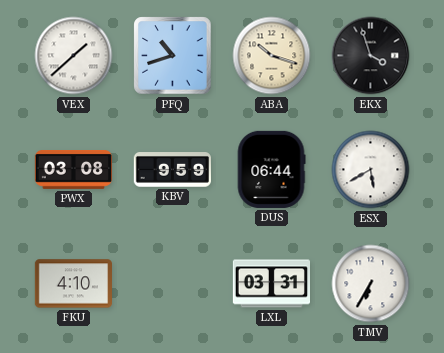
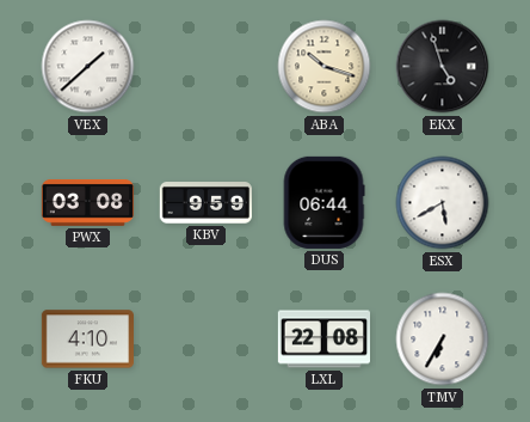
PFQ: 10:42 -> none (173, 56)
EKX: 3:57 -> 4:57 (443, 67)
LXL: 03:31 -> 22:08 (323, 340)
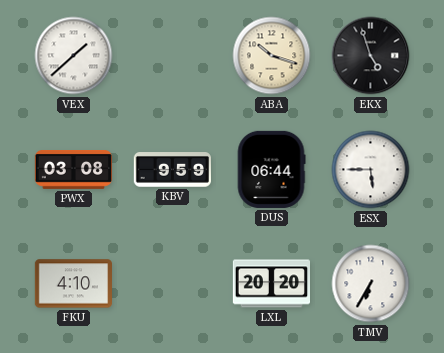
ESX: 5:40 -> 5:45 (371, 170)
LXL: 22:08 -> 20:20 (271, 284)
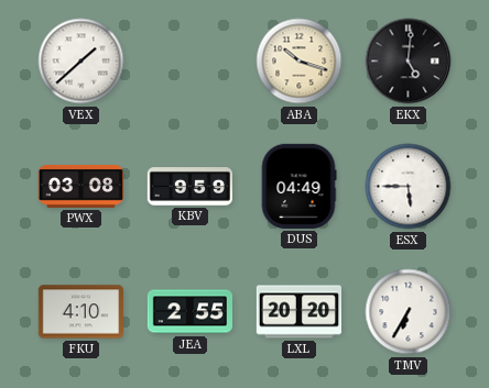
EKX: 4:57 -> 5:01 (409, 62)
DUS: 06:44 -> 04:49 (298, 186)
JEA: none -> 2:55 (189, 312)
